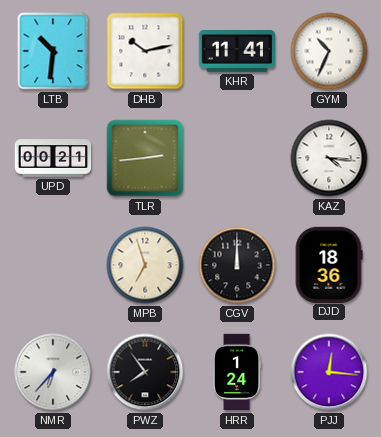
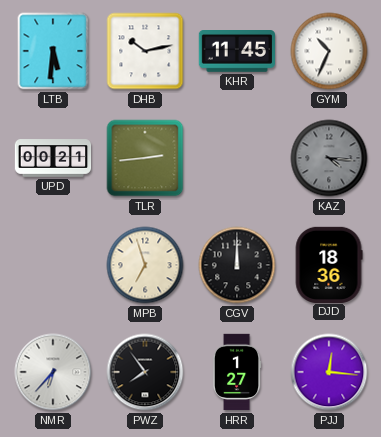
LTB: 10:31 -> 5:31 (53, 51)
KHR: 11:41 -> 11:45 (237, 52)
KAZ dial: white -> grey (329, 158)
HRR: 1:24 -> 1:27 (237, 372)
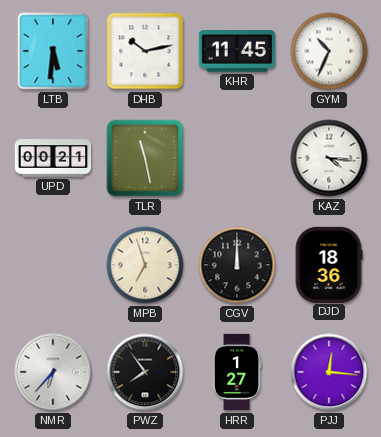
TLR: 2:44 -> 11:28 (145, 158)
KAZ dial: grey -> white (329, 158)
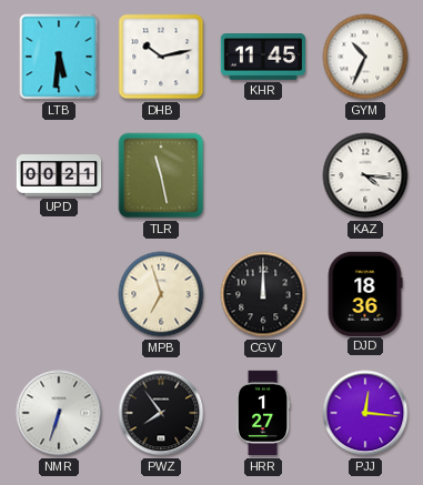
NMR: 6:37 -> 6:33 (59, 413)
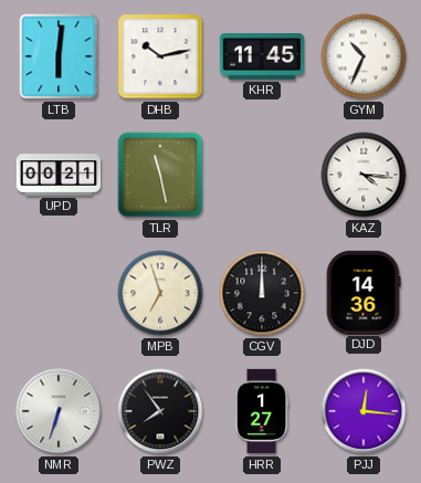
LTB: 5:31 -> 6:01 (59, 56)
DJD: 18:36 -> 14:36 (364, 292)
